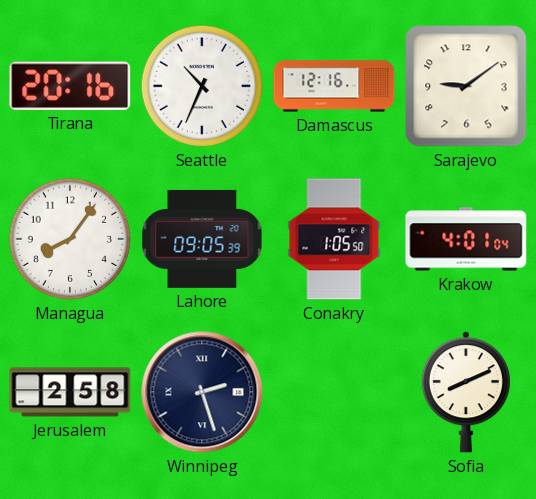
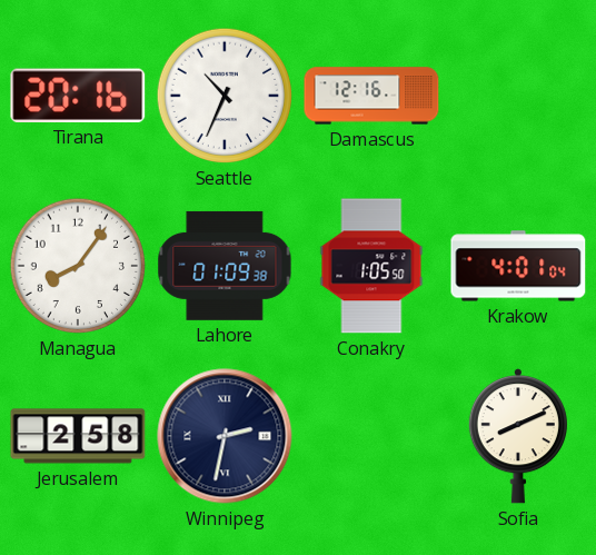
Sarajevo: 9:09 -> none (466, 86)
Lahore: 09:05 -> 01:09 (225, 266)
Winnipeg: 2:27 -> 2:32 (225, 436)
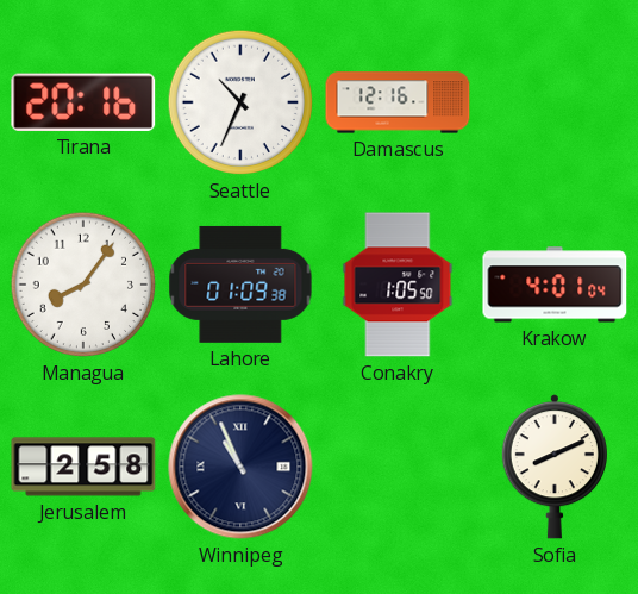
Winnipeg: 2:32 -> 10:56 (240, 467)
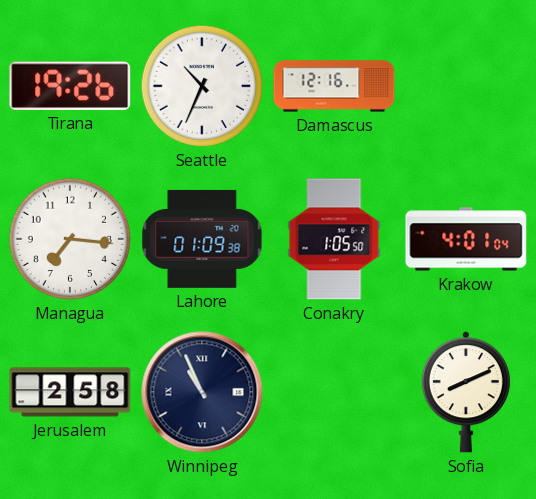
Tirana: 20:16 -> 19:26 (70, 86)
Managua: 8:06 -> 7:16 (70, 239)
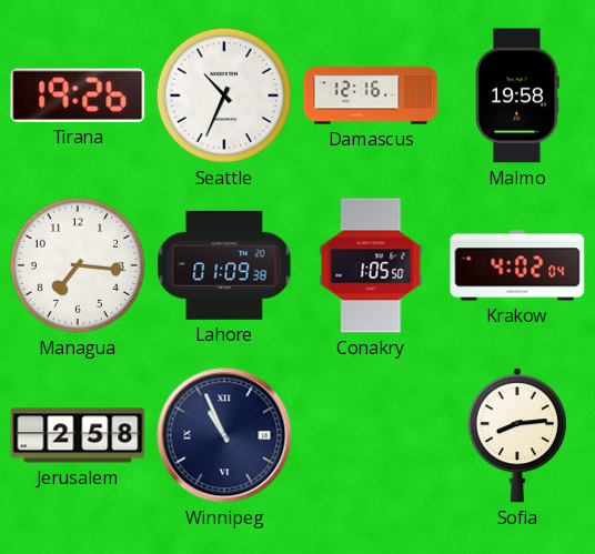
Malmo: none -> 19:58 (518, 95)
Krakow: 4:01 -> 4:02 (517, 265)
Sofia: 8:11 -> 8:14 (517, 435)
